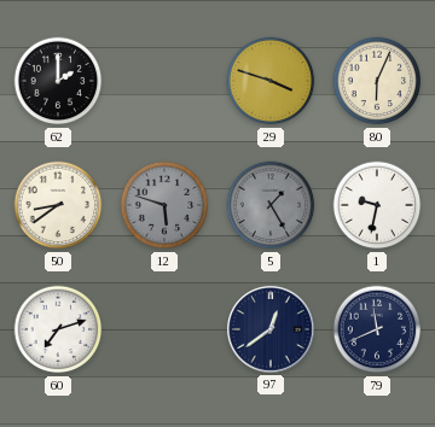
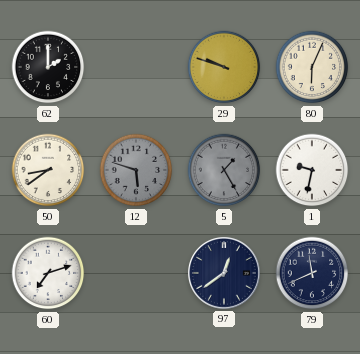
29: 3:48 -> 9:48 (224, 67)
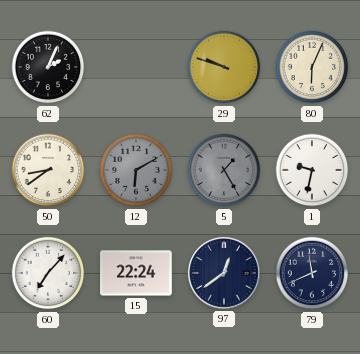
62: 2:00 -> 2:04 (48, 67)
12: 5:48 -> 6:10 (136, 170)
60: 7:12 -> 7:07 (48, 273)
15: none -> 22:24 (137, 273)
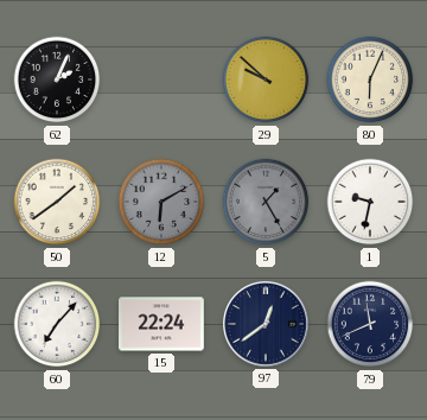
29: 9:48 -> 9:52 (266, 79)
50: 8:39 -> 1:39 (57, 202)
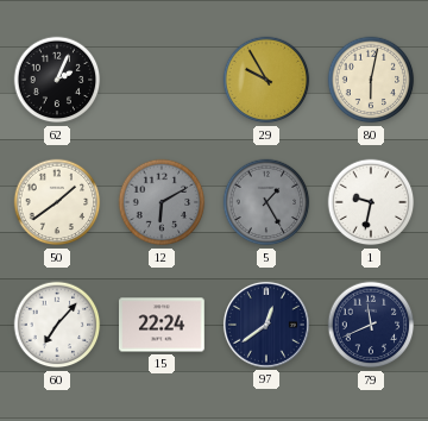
29: 9:52 -> 9:55 (266, 80)
80: 6:04 -> 6:02 (371, 80)
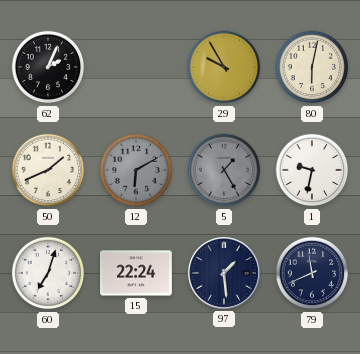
50: 1:39 -> 1:41 (48, 170)
60: 7:07 -> 7:03 (48, 273)
97: 12:39 -> 1:29 (224, 273)
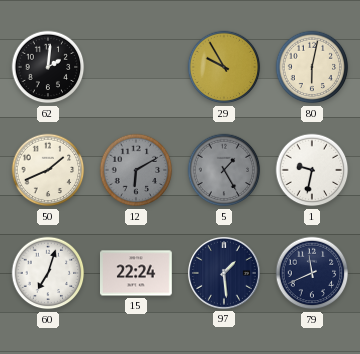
62: 2:04 -> 2:01 (48, 67)
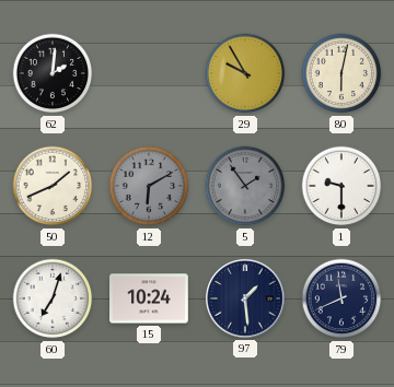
5: 1:25 -> 1:54 (245, 186)
1: 9:32 -> 9:30 (341, 186)
15: 22:24 -> 10:24 (150, 298)
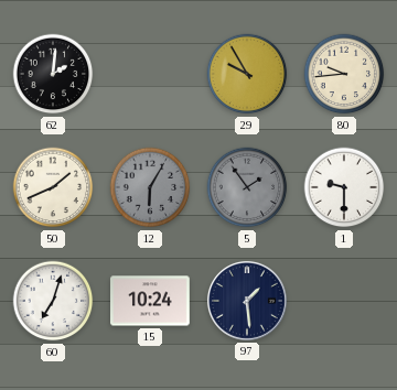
80: 6:02 -> 9:44 (344, 74)
12: 6:10 -> 6:05 (150, 187)
79: 11:41 -> none (341, 298)
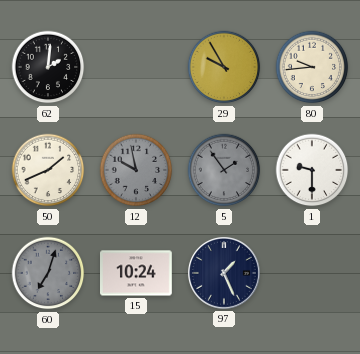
12: 6:05 -> 9:58 (136, 170)
60 dial: white -> grey (48, 273)
97: 1:29 -> 1:26 (224, 273)
